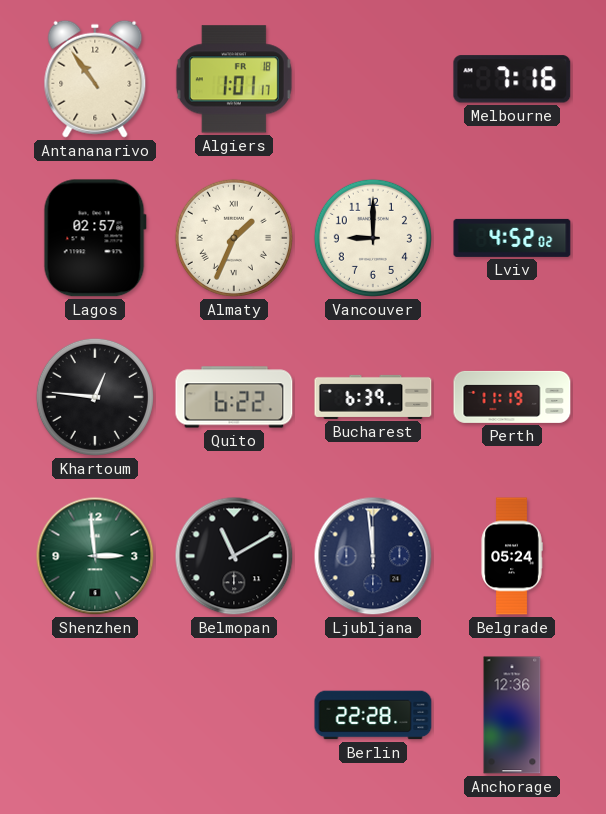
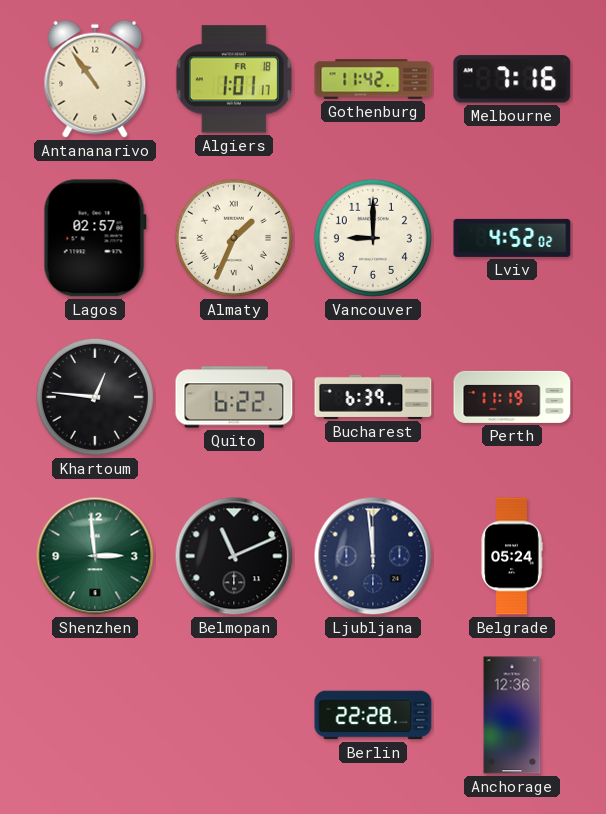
Gothenburg: none -> 11:42 (373, 79)
Belmopan: 11:10 -> 11:11 (234, 556)
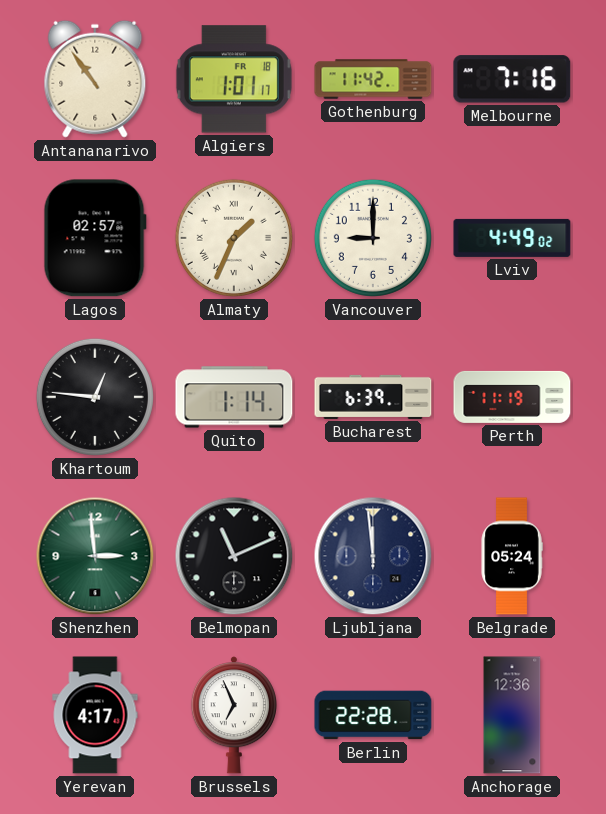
Lviv: 4:52 -> 4:49 (512, 238)
Quito: 6:22 -> 1:14 (234, 397)
Yerevan: none -> 4:17 (95, 715)
Brussels: none -> 6:56 (234, 715)
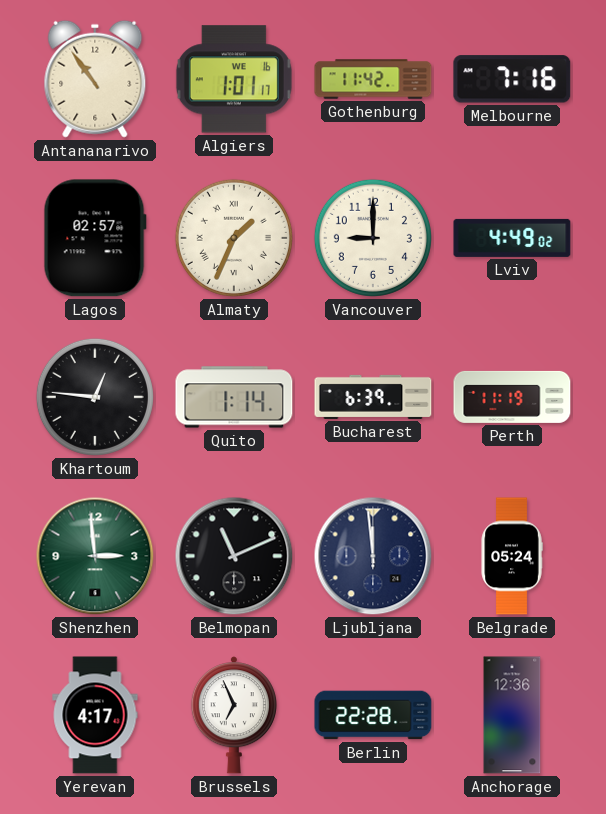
Algiers date: FR 18 -> WE 16 (234, 79)
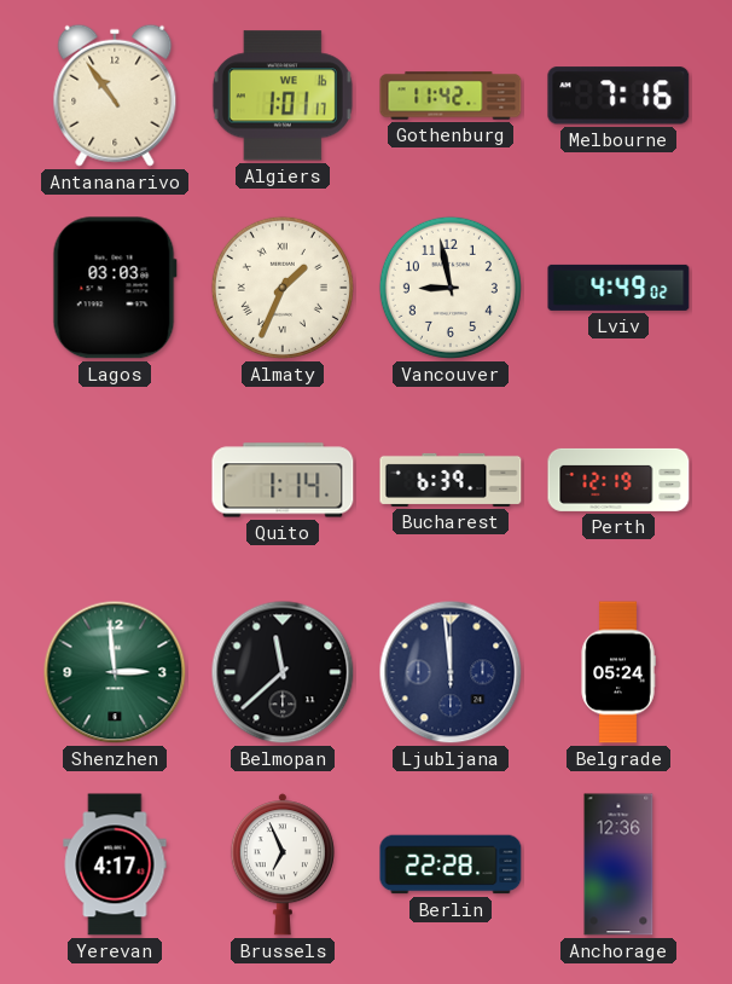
Lagos: 02:57 -> 03:03 (115, 288)
Vancouver: 9:00 -> 8:58 (451, 288)
Khartoum: 12:46 -> none (95, 397)
Perth: 11:19 -> 12:19 (618, 480)
Belmopan: 11:11 -> 11:38 (283, 672)
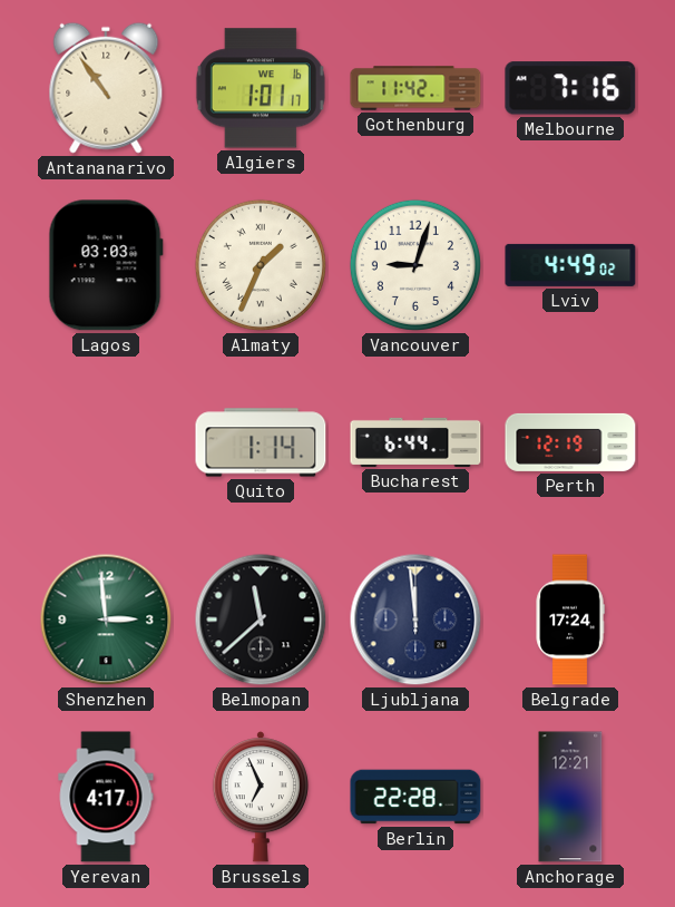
Vancouver: 8:58 -> 9:03 (415, 265)
Bucharest: 6:39 -> 6:44 (415, 442)
Belgrade: 05:24 -> 17:24 (570, 620)
Anchorage: 12:36 -> 12:21 (570, 797)
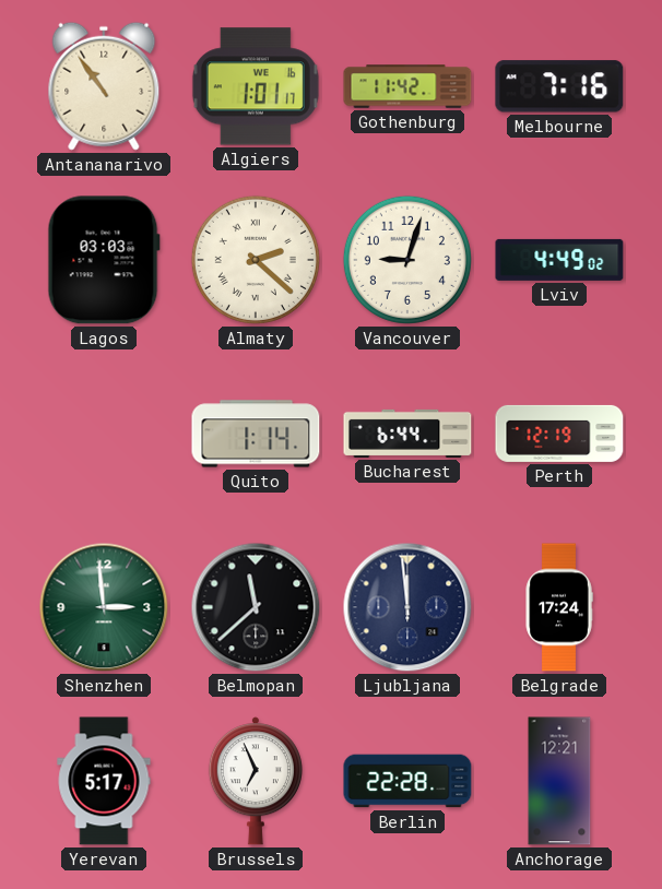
Almaty: 1:34 -> 2:22 (256, 260)
Yerevan: 4:17 -> 5:17 (104, 781)
